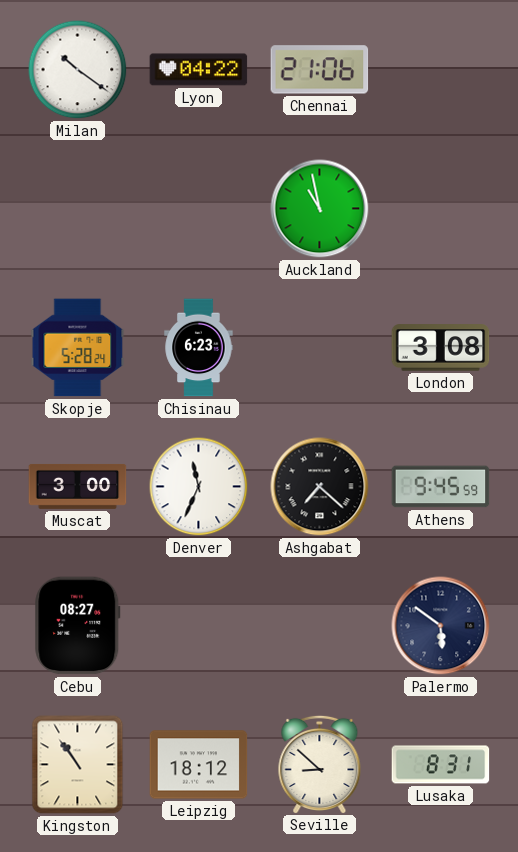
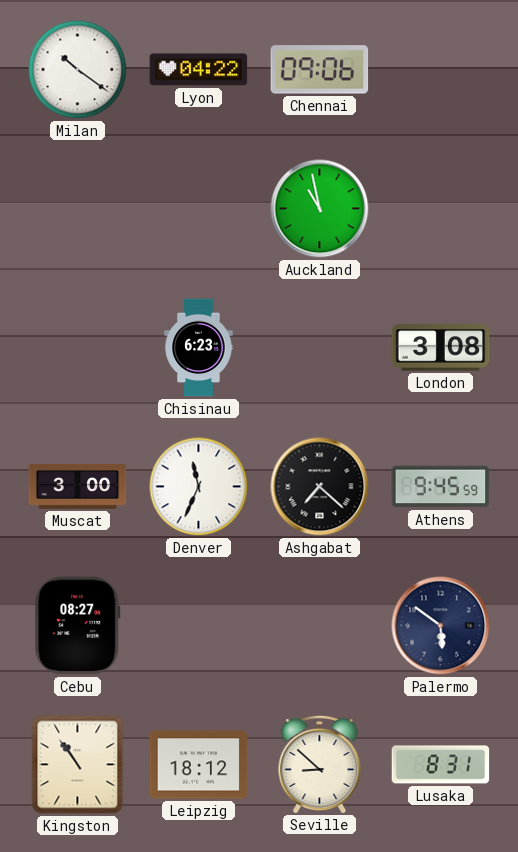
Chennai: 21:06 -> 09:06 (320, 70)
Skopje: 5:28 -> none (78, 348)
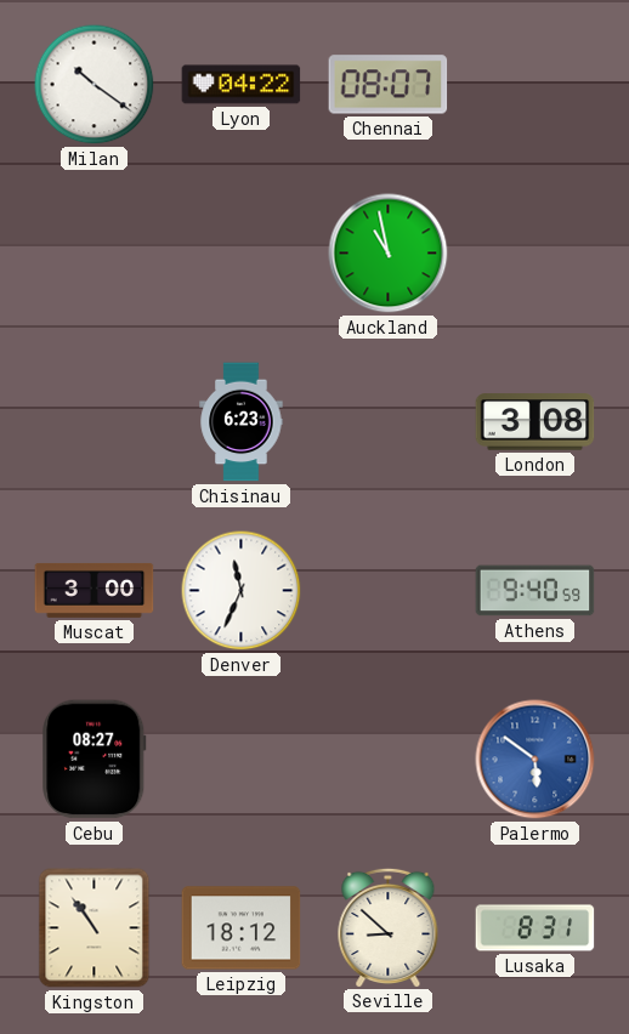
Chennai: 09:06 -> 08:07 (389, 85)
Ashgabat: 7:22 -> none (320, 487)
Athens: 9:45 -> 9:40 (535, 591)
Palermo dial: navy -> blue (535, 760)
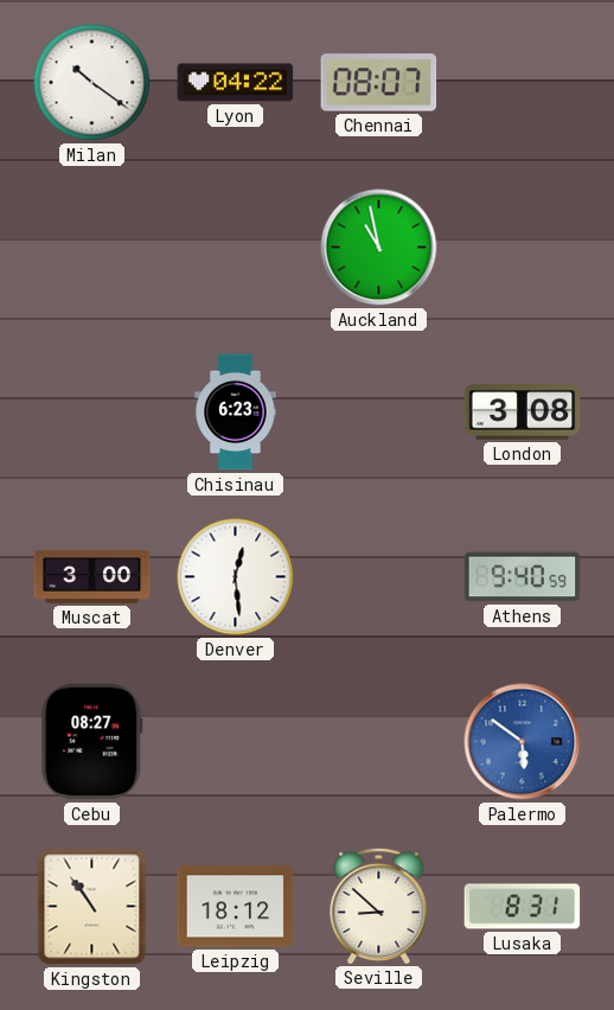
Denver: 11:34 -> 12:29 (236, 577)
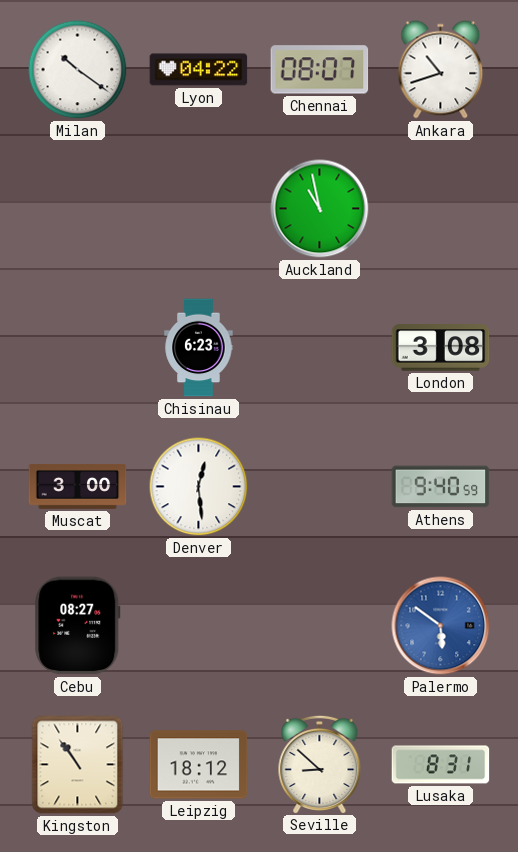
Ankara: none -> 10:42 (441, 70)
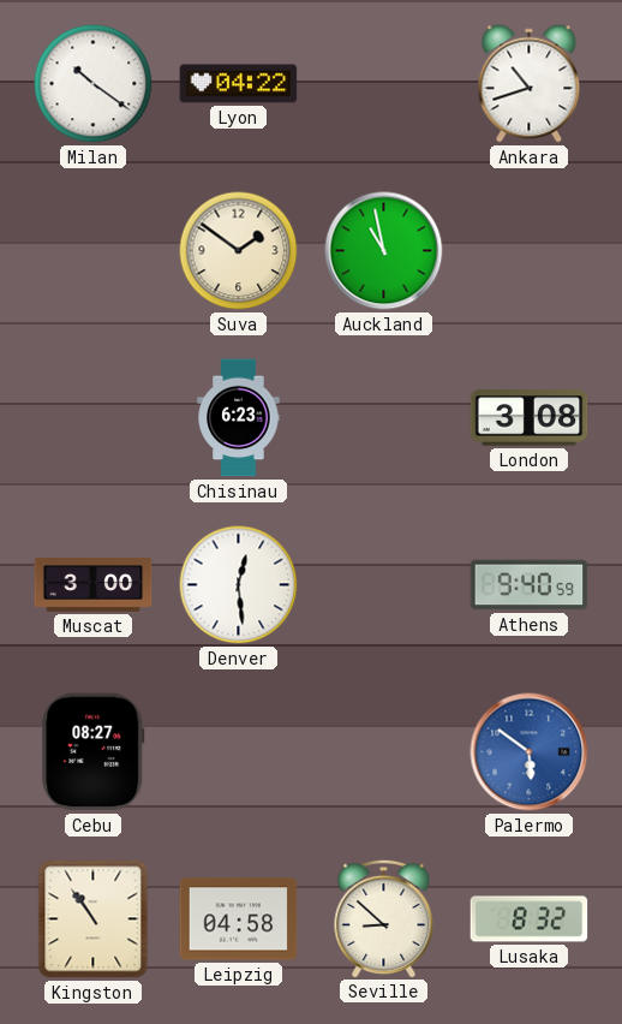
Chennai: 08:07 -> none (320, 70)
Suva: none -> 1:51 (239, 251)
Leipzig: 18:12 -> 04:58 (239, 919)
Lusaka: 8:31 -> 8:32 (530, 919)
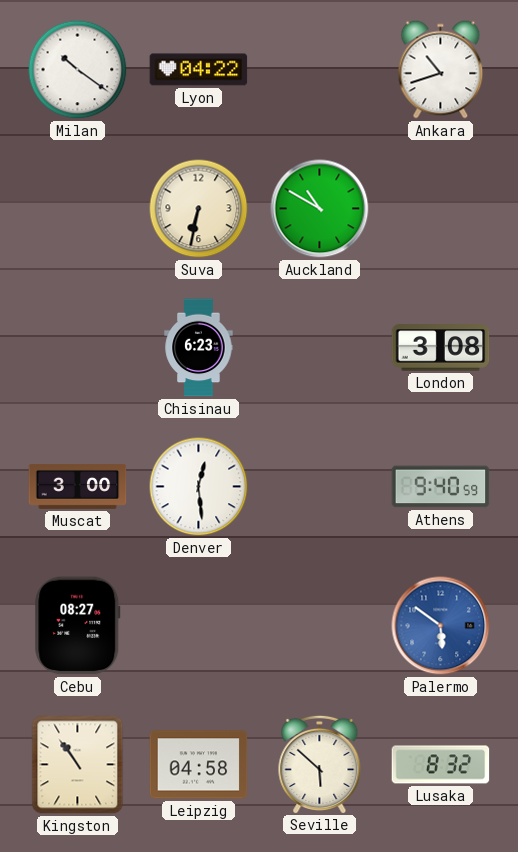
Suva: 1:51 -> 6:32 (199, 209)
Auckland: 10:58 -> 10:50 (320, 209)
Seville: 8:52 -> 5:52 (320, 764)
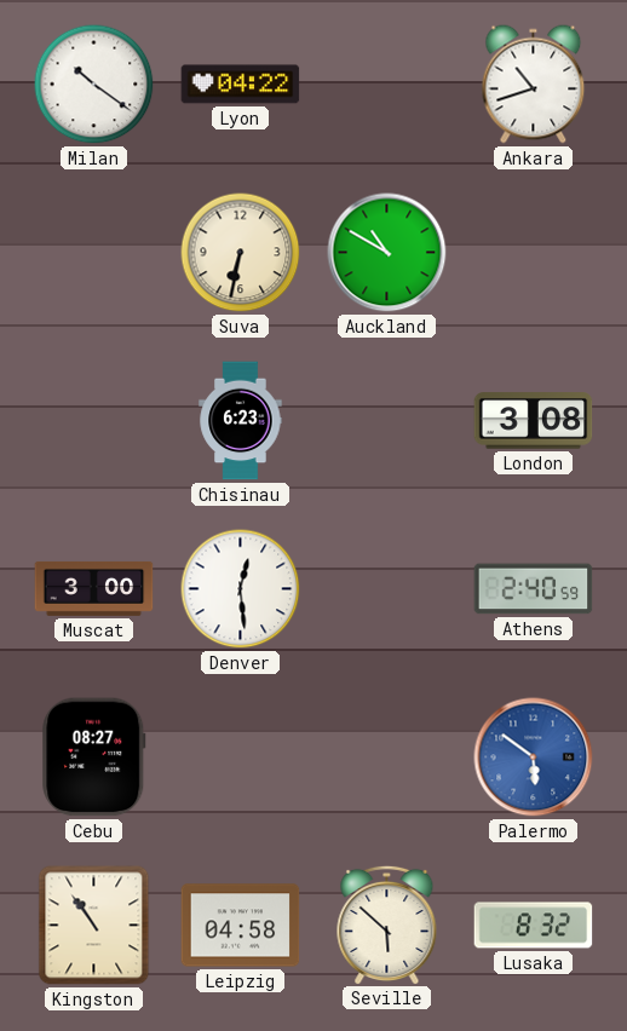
Athens: 9:40 -> 2:40 (534, 589)
